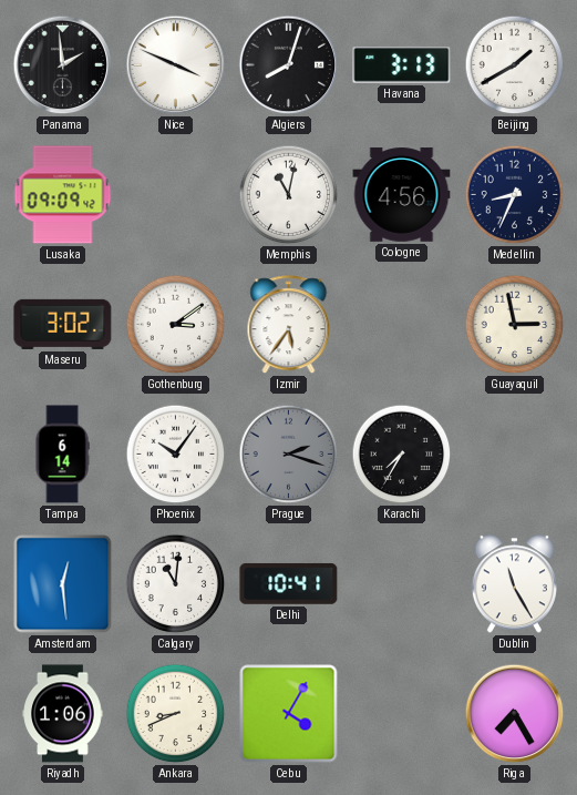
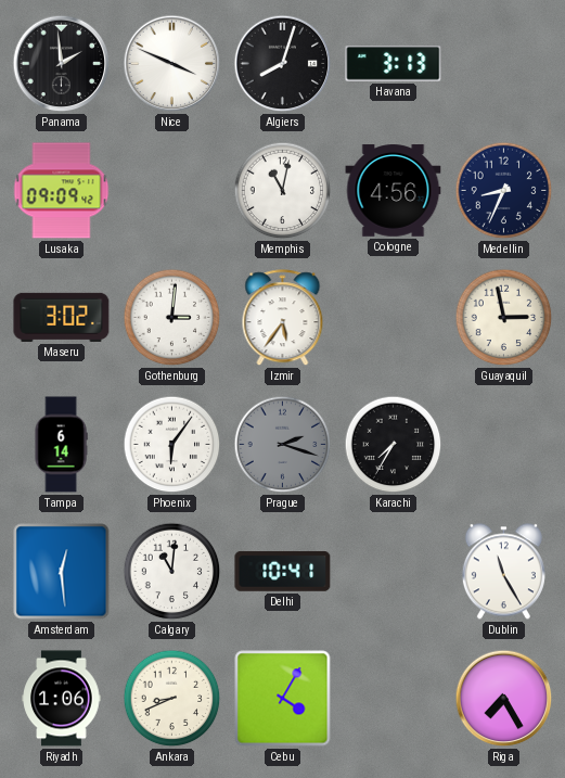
Beijing: 1:40 -> none (515, 65)
Gothenburg: 3:09 -> 3:01 (172, 318)
Phoenix: 10:06 -> 6:06 (172, 445)
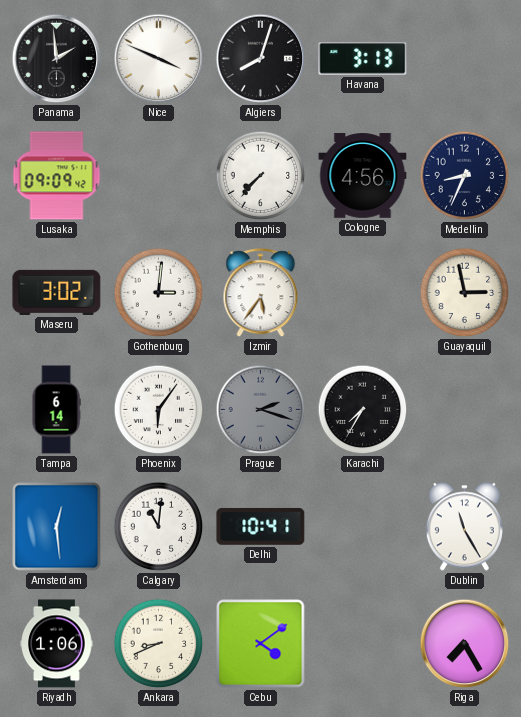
Memphis: 11:02 -> 7:37 (261, 176)
Cebu: 4:05 -> 4:09 (261, 644)
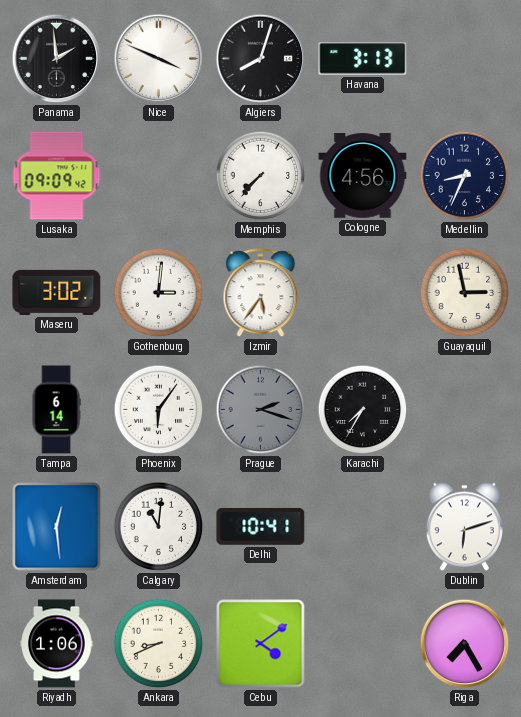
Dublin: 11:25 -> 6:12 (464, 527)
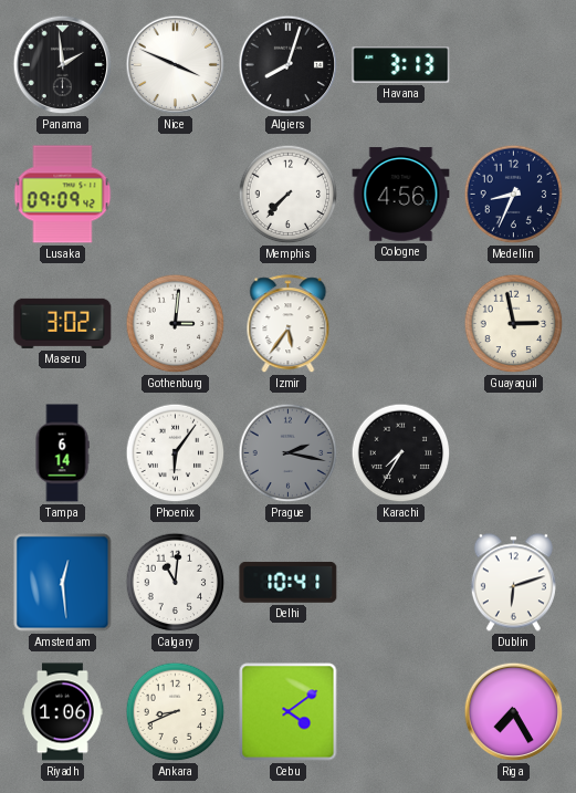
Prague: 2:18 -> 2:17 (289, 453)
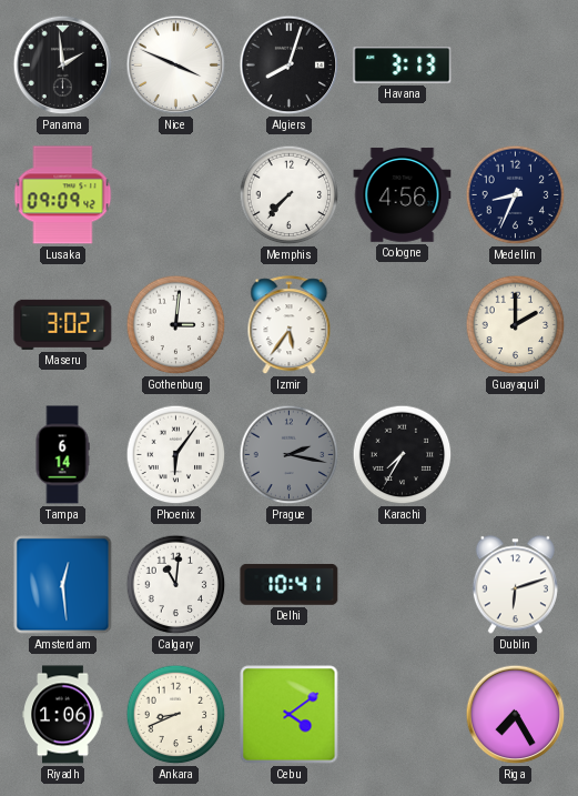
Guayaquil: 2:58 -> 2:00 (516, 325)
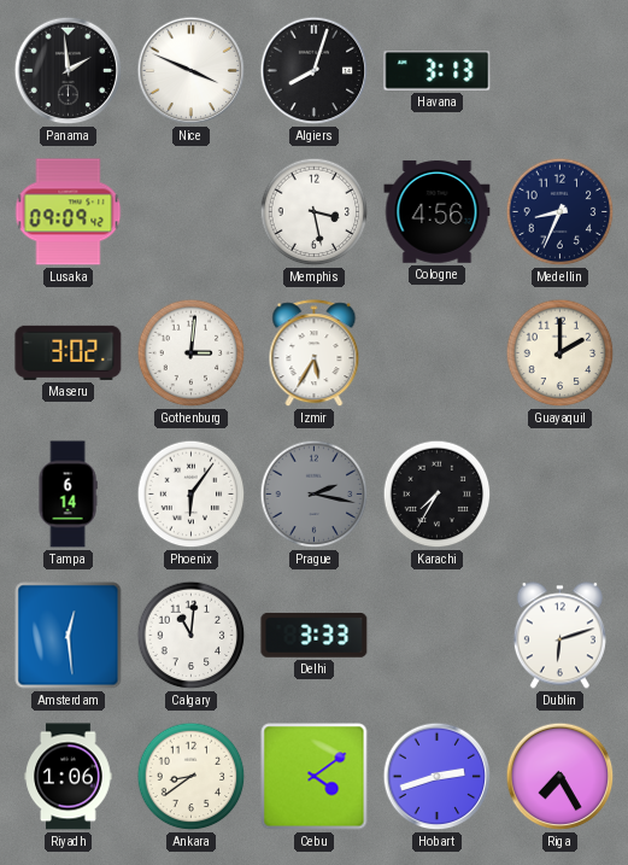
Memphis: 7:37 -> 3:28 (315, 212)
Izmir: 5:36 -> 5:35 (315, 353)
Delhi: 10:41 -> 3:33 (315, 635)
Ankara: 8:41 -> 8:39 (192, 777)
Hobart: none -> 2:42 (438, 777)
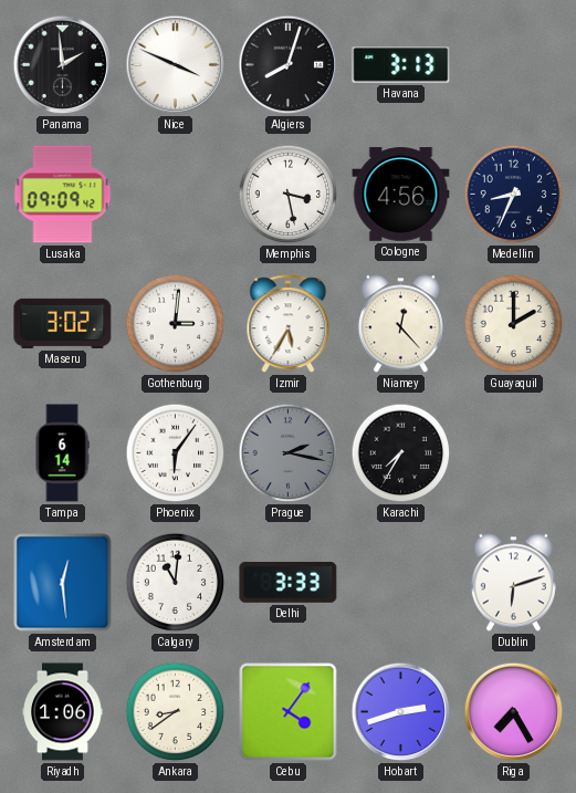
Niamey: none -> 12:23 (400, 324)
Cebu: 4:09 -> 4:06 (289, 712)
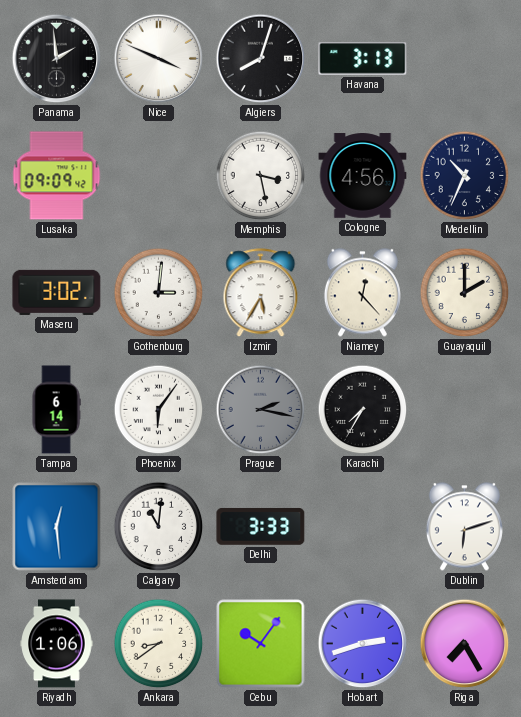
Medellin: 8:34 -> 10:34 (465, 176)
Cebu: 4:06 -> 10:06 (261, 644)
